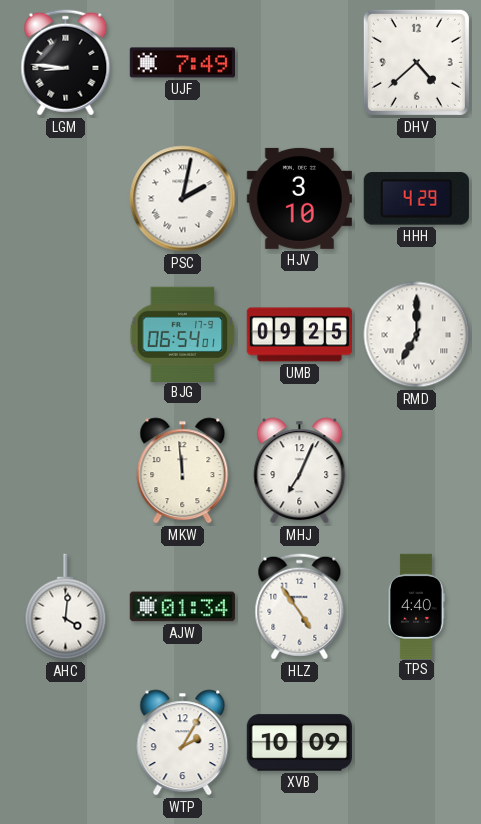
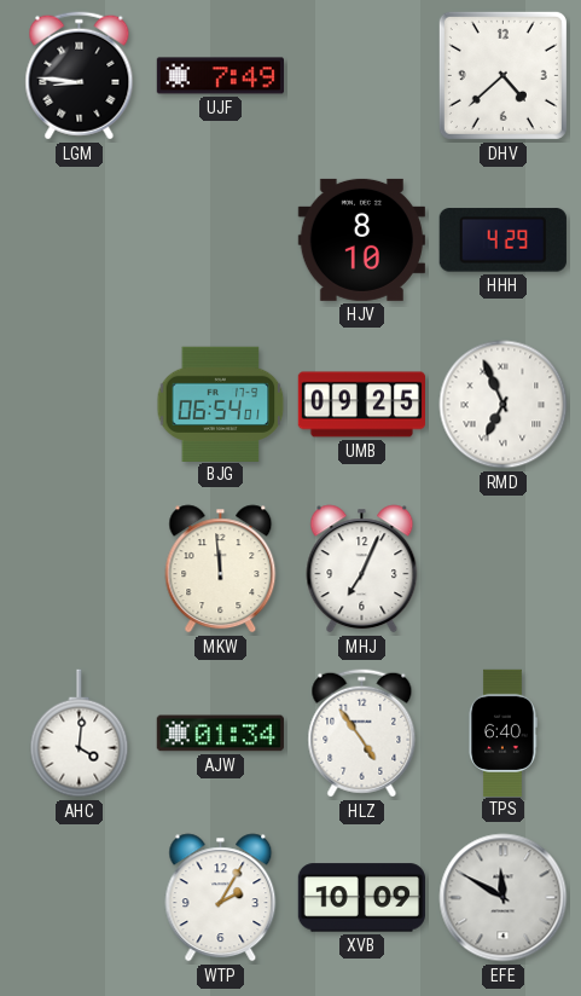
PSC: 2:02 -> none (183, 199)
HJV: 3:10 -> 8:10 (361, 239)
RMD: 7:00 -> 6:56 (504, 405)
TPS: 4:40 -> 6:40 (504, 732)
EFE: none -> 11:50 (504, 898)
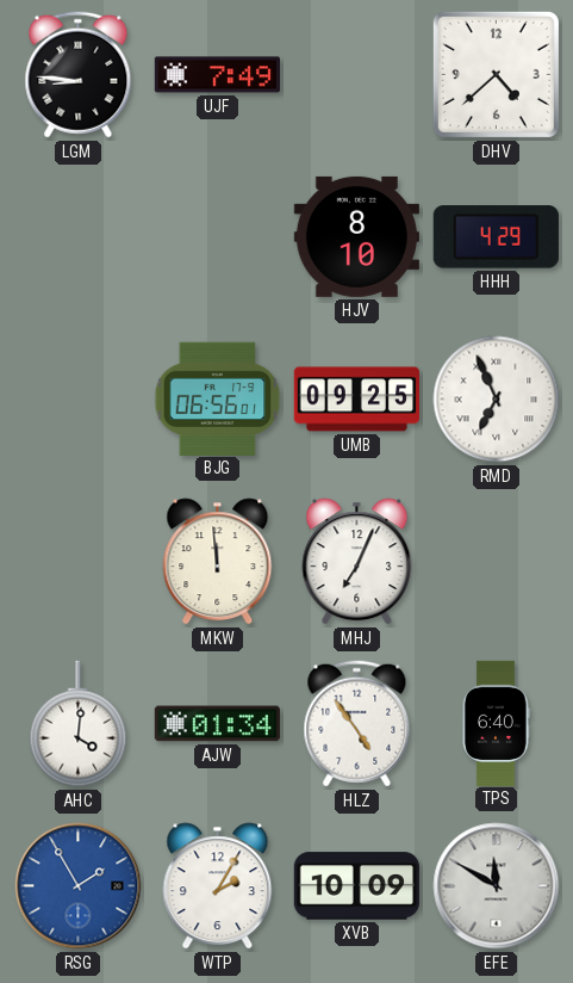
BJG: 06:54 -> 06:56 (218, 398)
RSG: none -> 1:55 (79, 886)
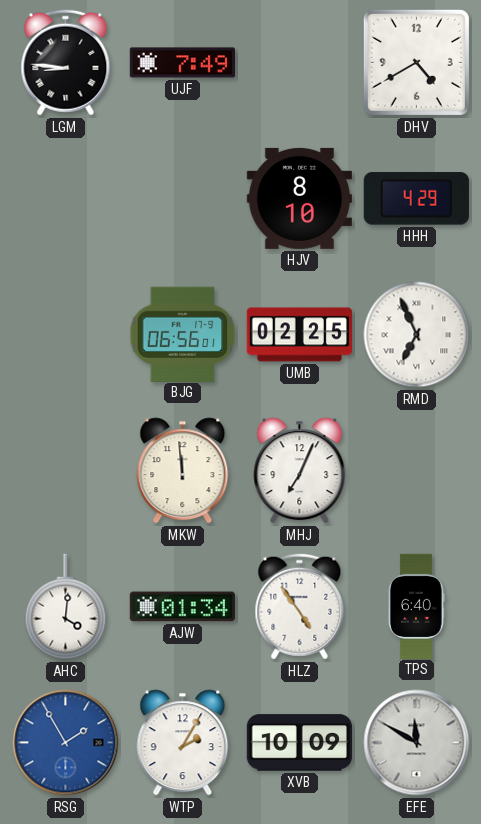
DHV: 4:38 -> 4:40 (416, 62)
UMB: 09:25 -> 02:25 (299, 335)
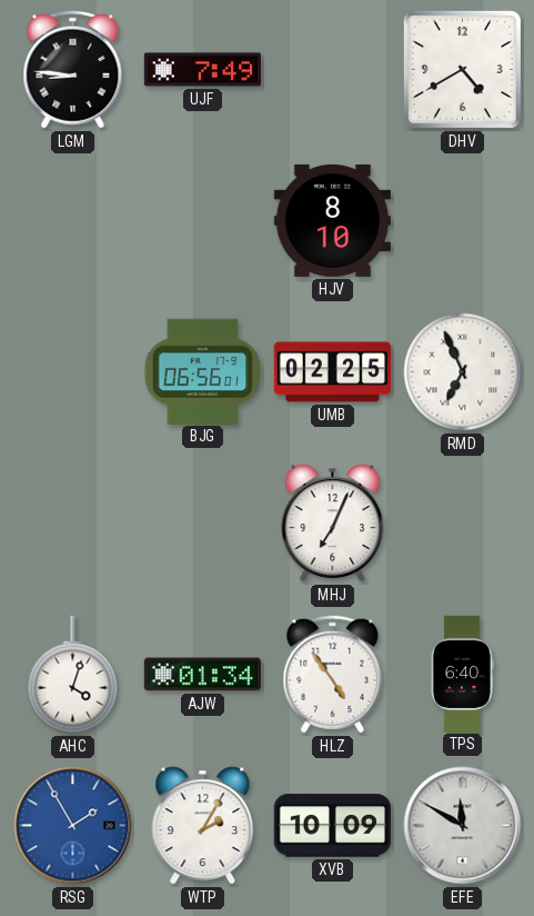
HHH: 4:29 -> none (416, 199)
MKW: 11:59 -> none (183, 471)
AHC: 4:01 -> 4:03 (73, 675)
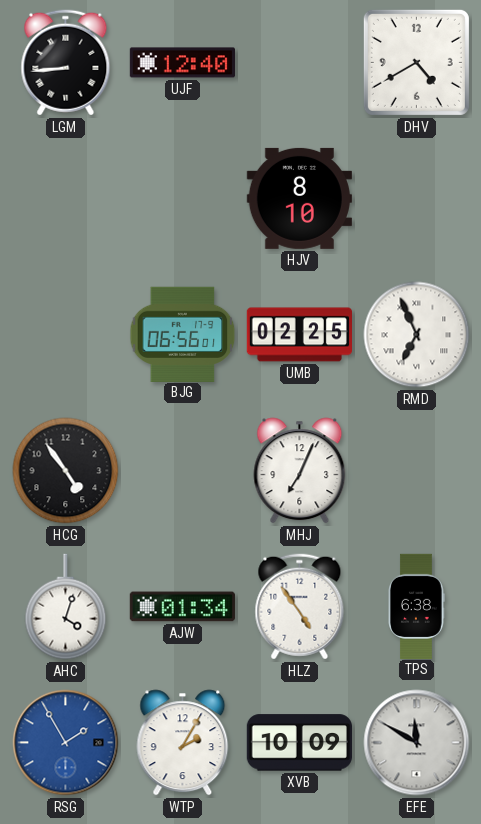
LGM: 8:46 -> 8:44 (66, 63)
UJF: 7:49 -> 12:40 (182, 63)
HCG: none -> 4:54 (66, 471)
TPS: 6:40 -> 6:38 (417, 606)
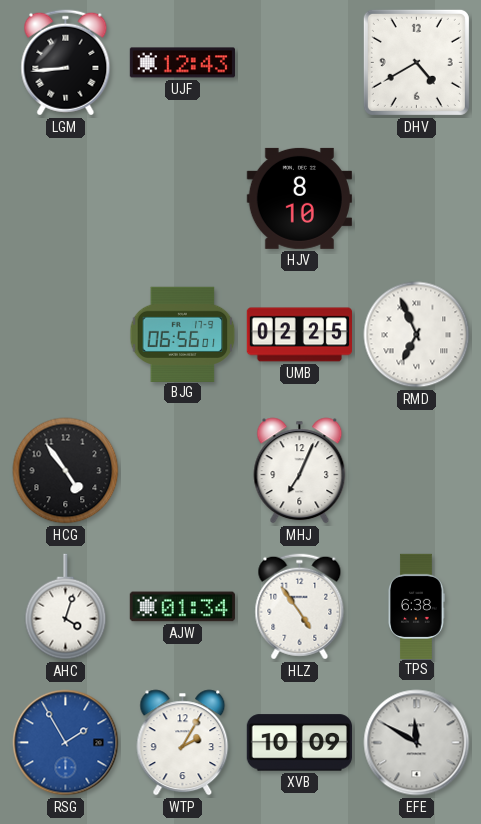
UJF: 12:40 -> 12:43 (182, 63)
